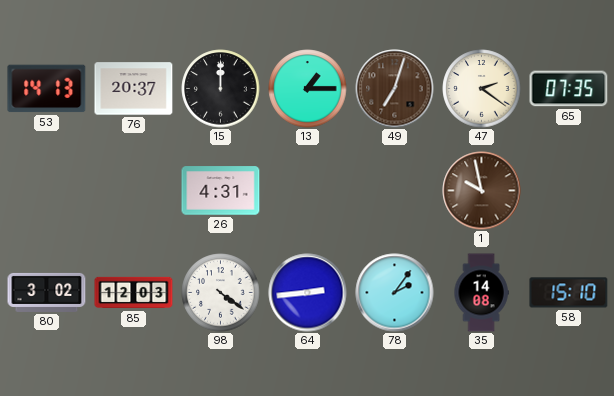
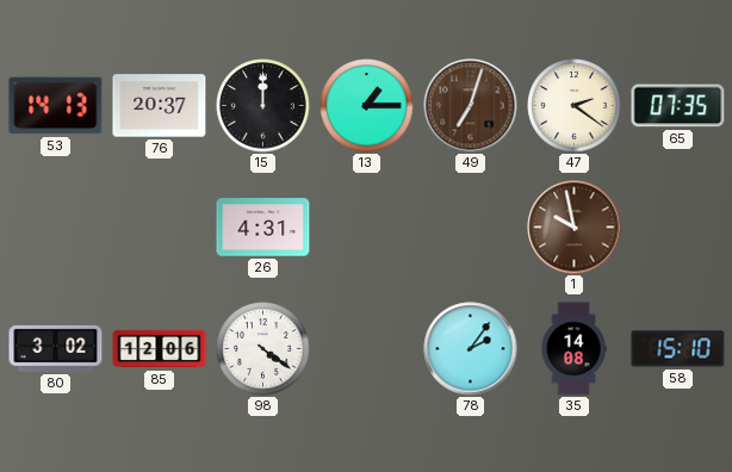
85: 12:03 -> 12:06 (160, 349)
64: 2:44 -> none (308, 293)
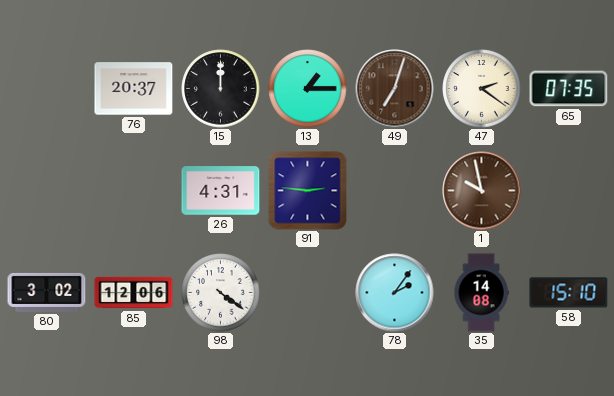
53: 14:13 -> none (56, 106)
91: none -> 2:46 (308, 191)
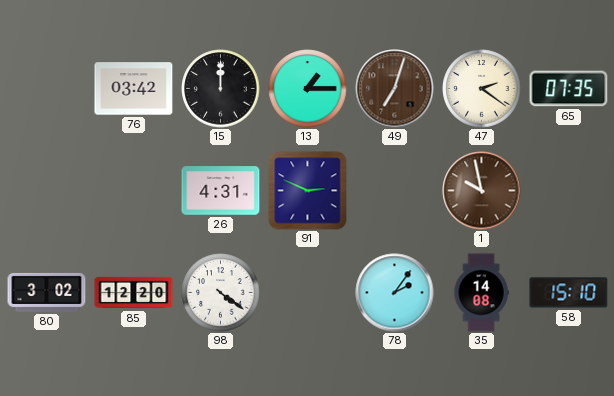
76: 20:37 -> 03:42 (134, 89)
91: 2:46 -> 2:49 (308, 191)
85: 12:06 -> 12:20 (134, 293)
